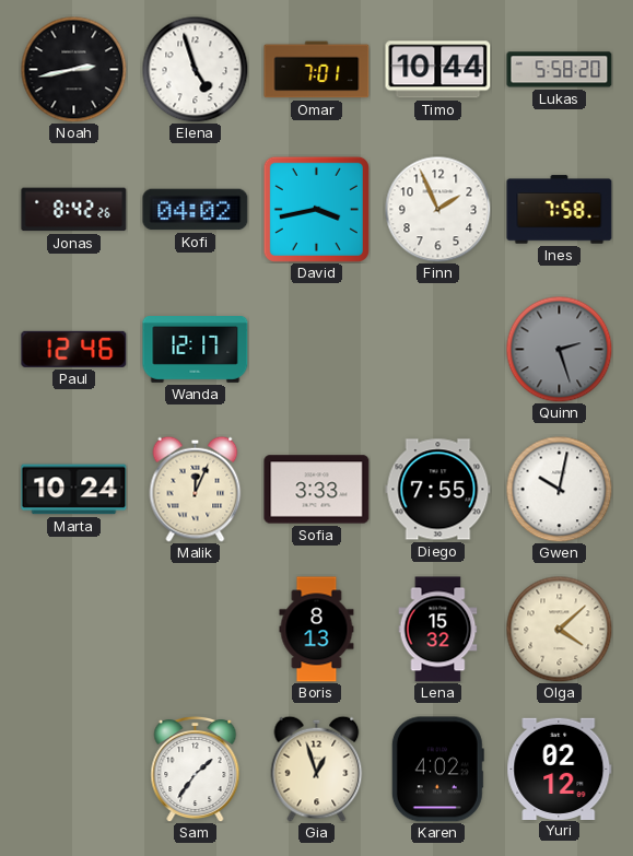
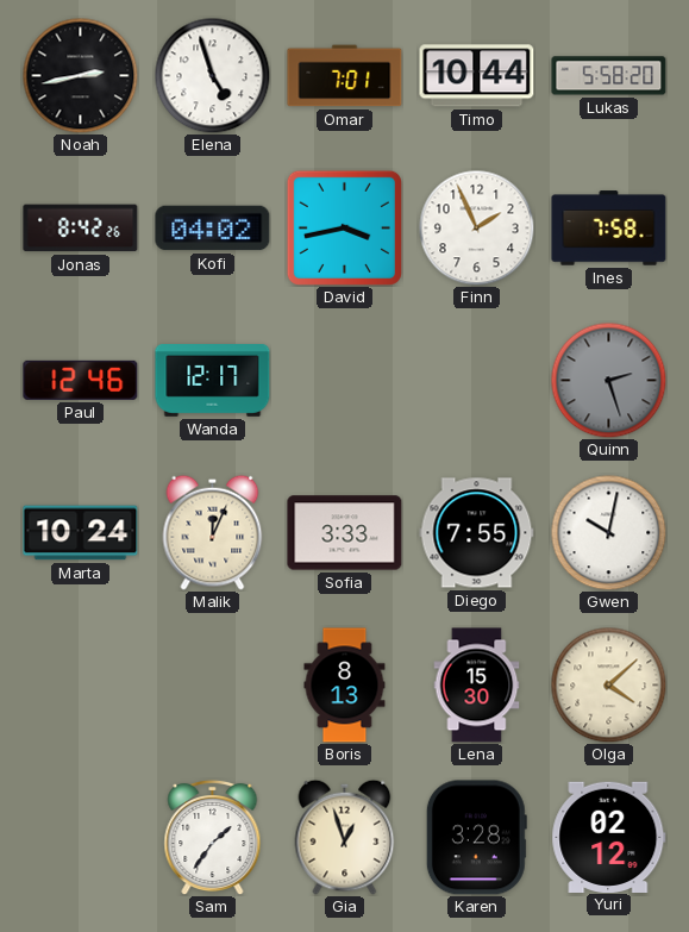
Lena: 15:32 -> 15:30 (477, 686)
Karen: 4:02 -> 3:28 (476, 838)
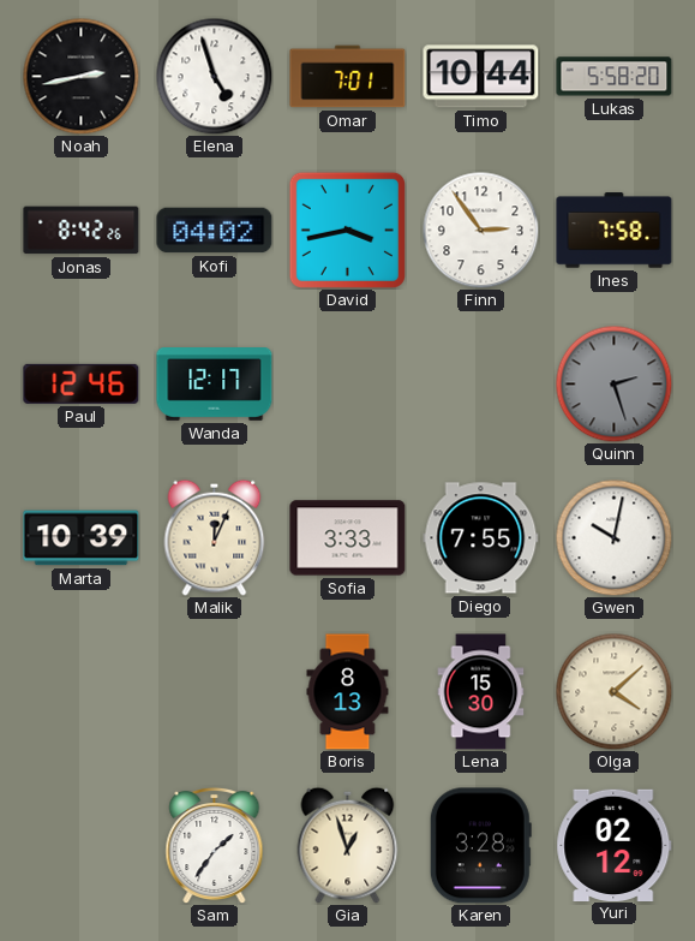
Finn: 1:56 -> 2:54 (480, 230)
Marta: 10:24 -> 10:39 (82, 538)
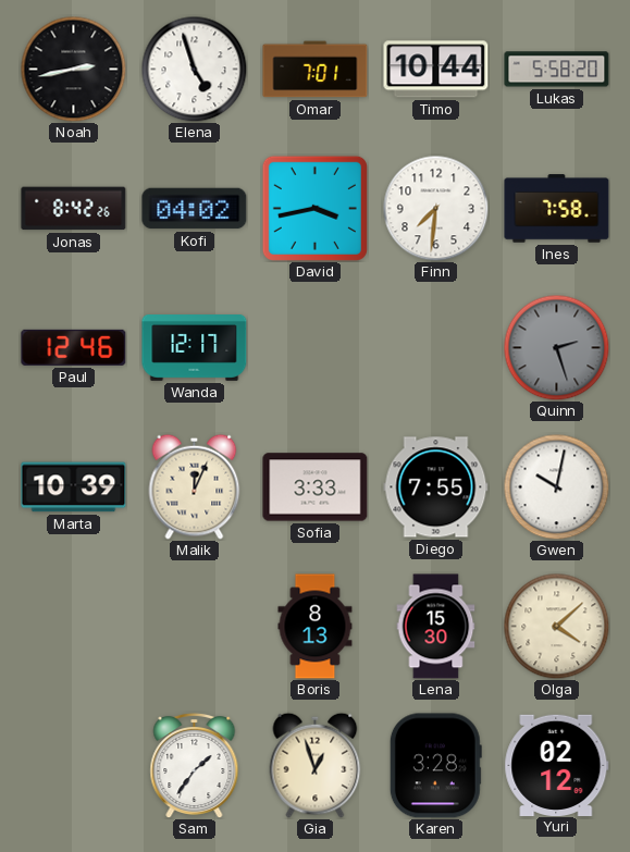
Finn: 2:54 -> 7:31 (435, 208)
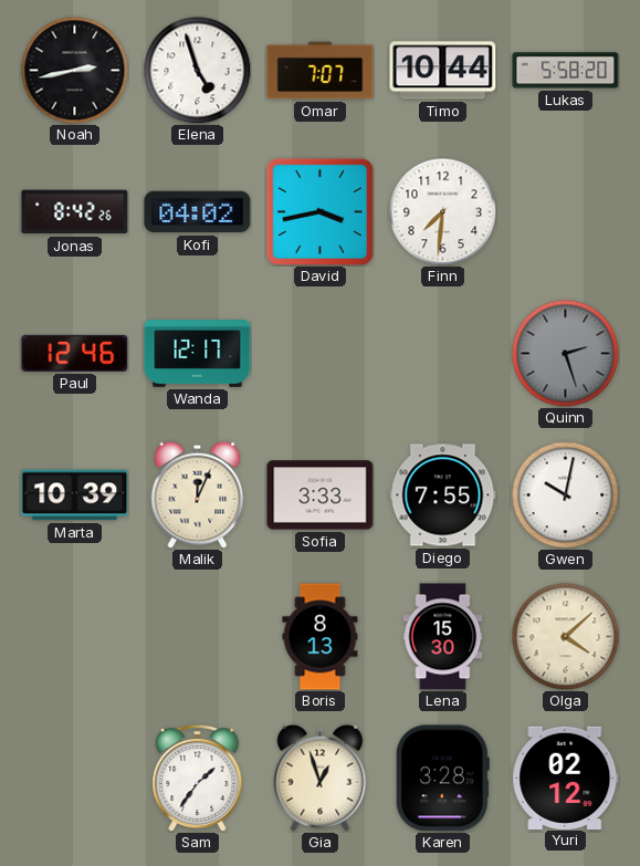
Omar: 7:01 -> 7:07 (321, 71)
Ines: 7:58 -> none (557, 209)
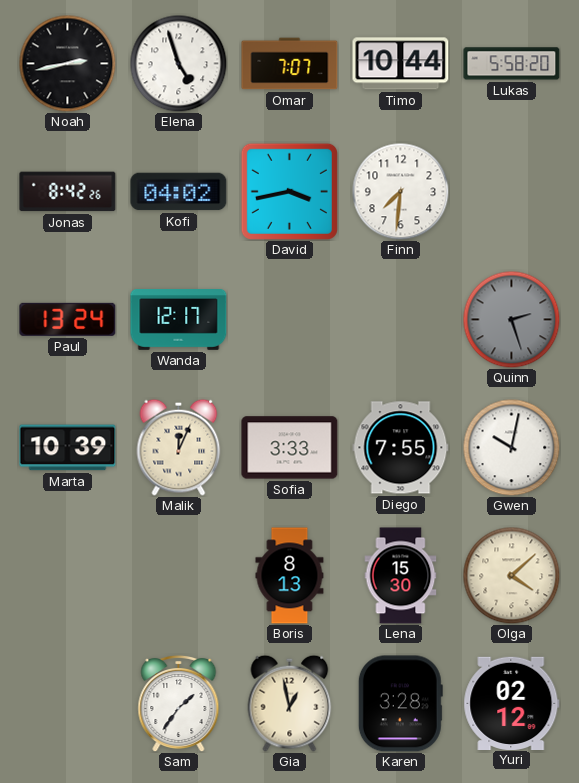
Paul: 12:46 -> 13:24 (68, 319)
Gia: 12:57 -> 12:58 (290, 703)
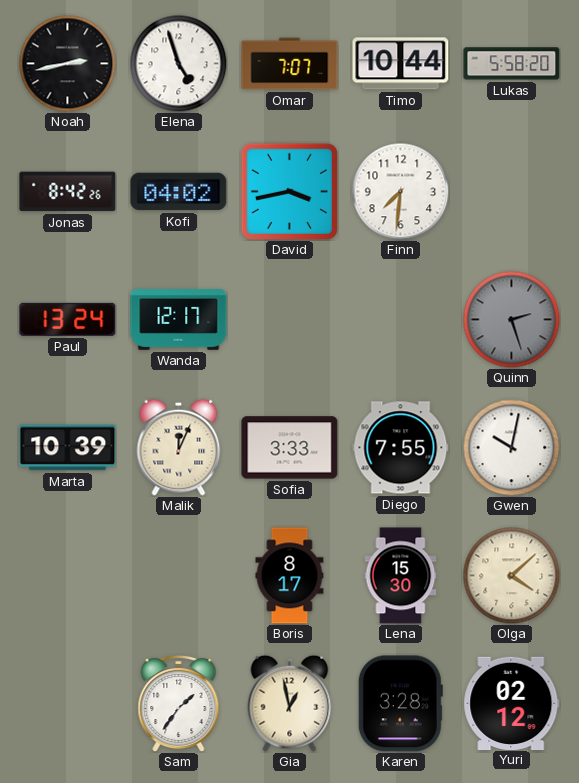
Boris: 8:13 -> 8:17 (290, 576)
